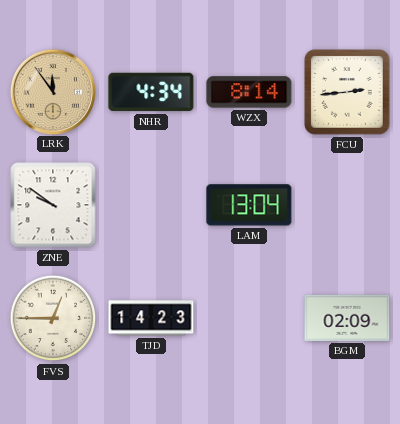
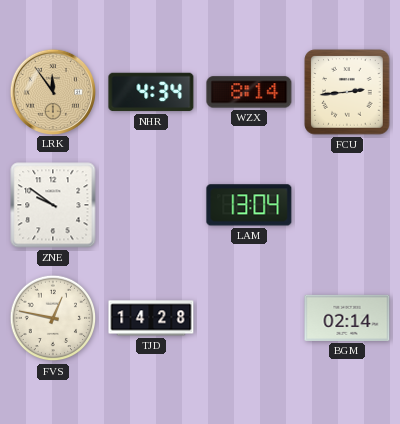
FVS: 12:45 -> 12:47 (53, 318)
TJD: 14:23 -> 14:28 (151, 318)
BGM: 02:09 -> 02:14 (347, 318)
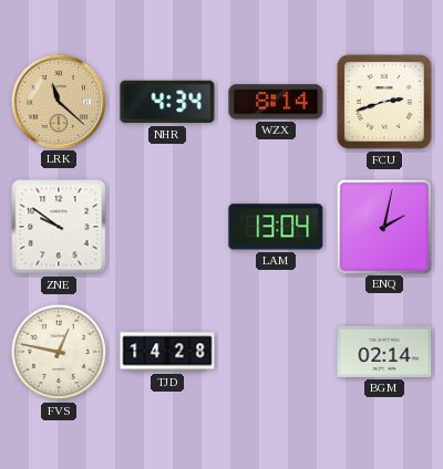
LRK: 11:54 -> 11:22 (58, 101)
FCU: 2:44 -> 2:42 (384, 102)
ENQ: none -> 2:02 (383, 226)
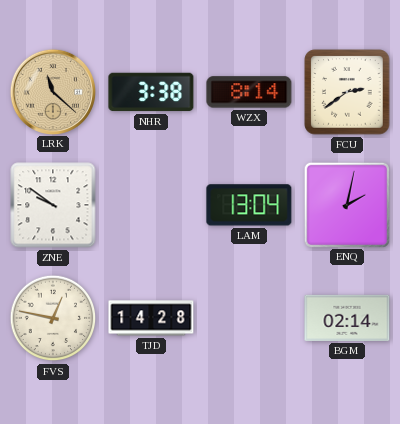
NHR: 4:34 -> 3:38 (151, 92)
FCU: 2:42 -> 2:39 (347, 92)
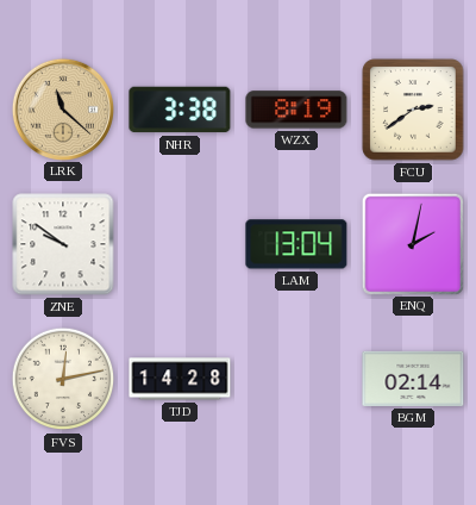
WZX: 8:14 -> 8:19 (296, 110)
FVS: 12:47 -> 12:13 (63, 379)
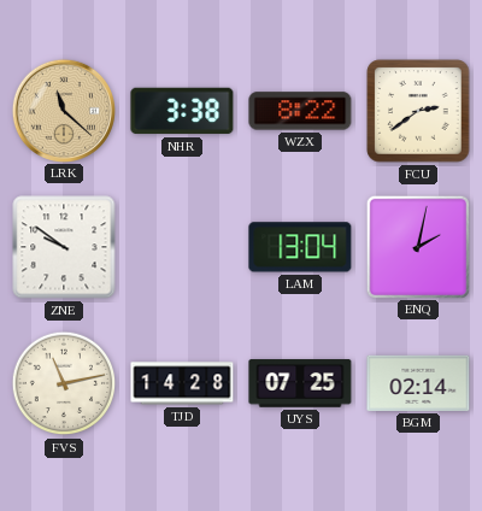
WZX: 8:19 -> 8:22 (300, 111)
FVS: 12:13 -> 11:13 (64, 383)
UYS: none -> 07:25 (300, 383)
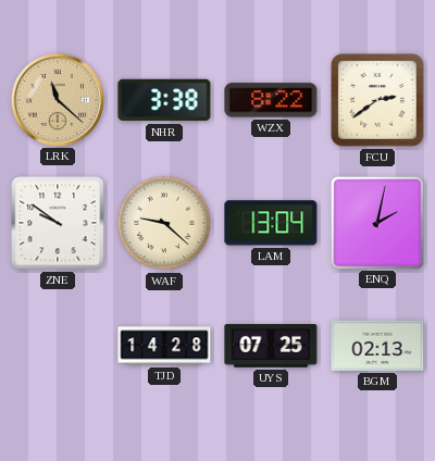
WAF: none -> 9:22 (164, 223)
FVS: 11:13 -> none (64, 383)
BGM: 02:14 -> 02:13 (377, 346)
